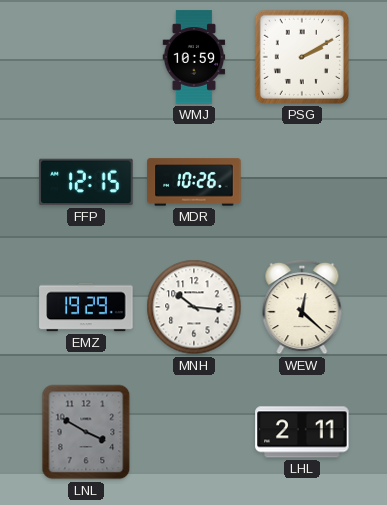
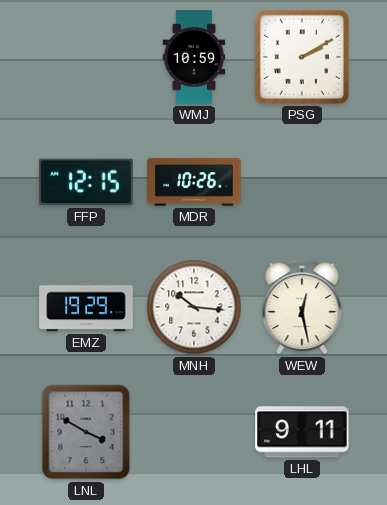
WEW: 12:22 -> 12:28 (302, 307)
LHL: 2:11 -> 9:11 (302, 432)
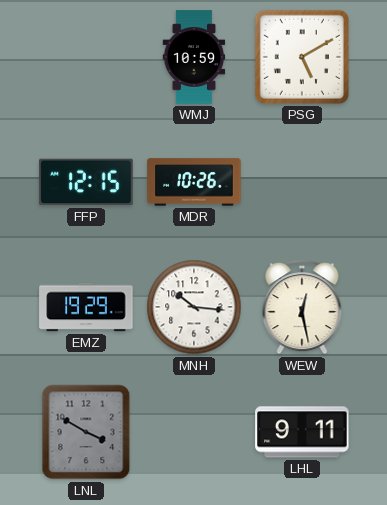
PSG: 2:10 -> 5:10 (302, 57)
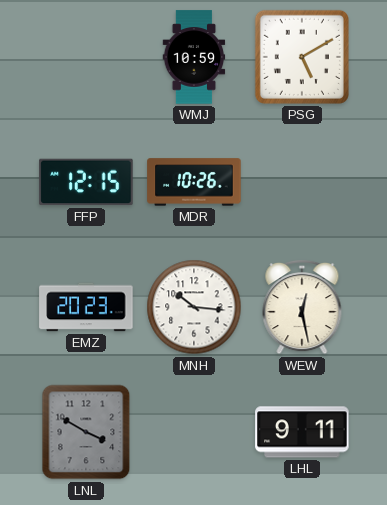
EMZ: 19:29 -> 20:23 (86, 307)
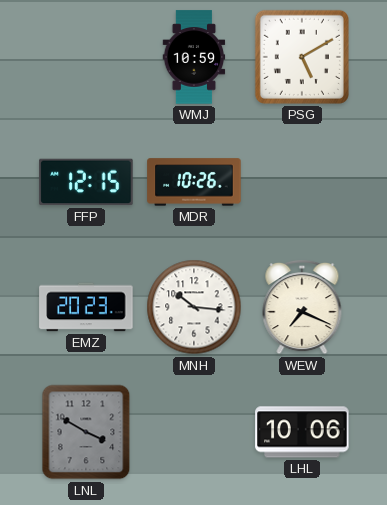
WEW: 12:28 -> 7:19 (302, 307)
LHL: 9:11 -> 10:06 (302, 432)
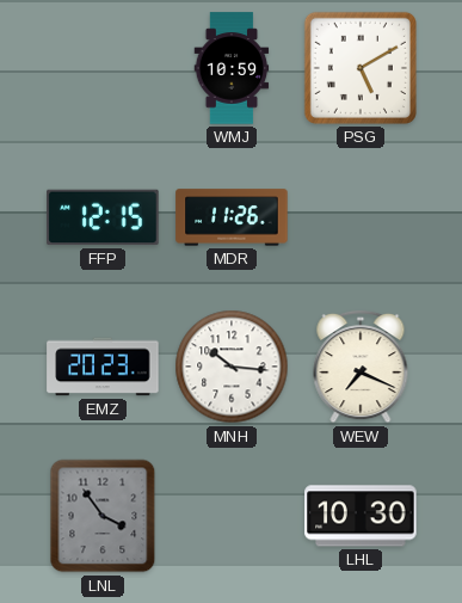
MDR: 10:26 -> 11:26 (232, 217)
LNL: 3:50 -> 3:54 (103, 516)
LHL: 10:06 -> 10:30 (361, 516)
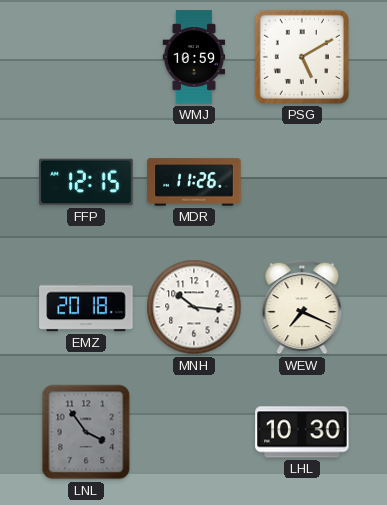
EMZ: 20:23 -> 20:18 (86, 307)
